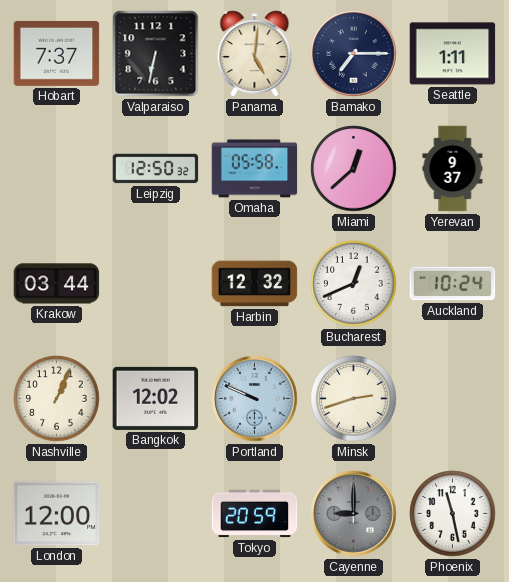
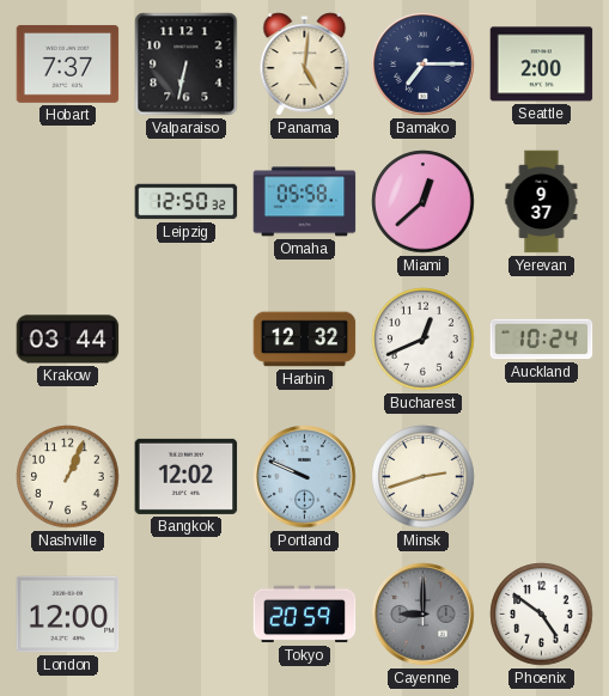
Seattle: 1:11 -> 2:00 (542, 65)
Phoenix: 11:28 -> 4:51 (542, 615)
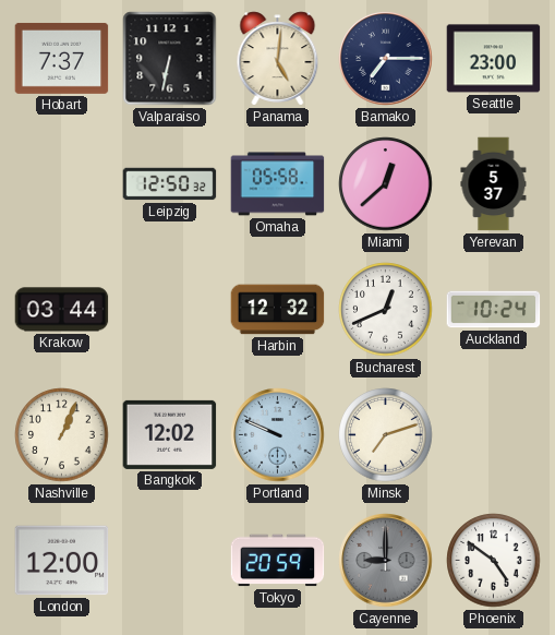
Seattle: 2:00 -> 23:00 (494, 59)
Yerevan: 9:37 -> 5:37 (494, 184)
Minsk: 2:42 -> 7:12 (386, 435)
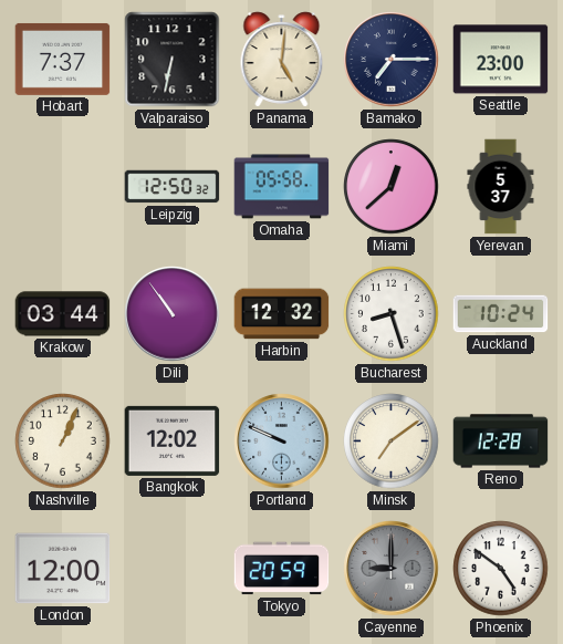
Dili: none -> 10:54 (173, 314)
Bucharest: 12:41 -> 8:27 (392, 314)
Minsk: 7:12 -> 7:09 (392, 442)
Reno: none -> 12:28 (501, 442)
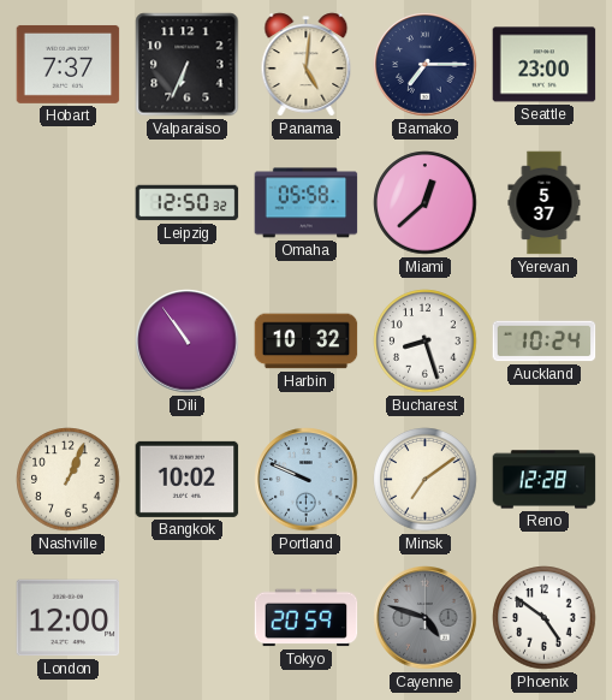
Valparaiso: 6:32 -> 6:34 (188, 65)
Krakow: 03:44 -> none (63, 314)
Harbin: 12:32 -> 10:32 (307, 342)
Bangkok: 12:02 -> 10:02 (188, 479)
Cayenne: 9:00 -> 4:48 (426, 618)
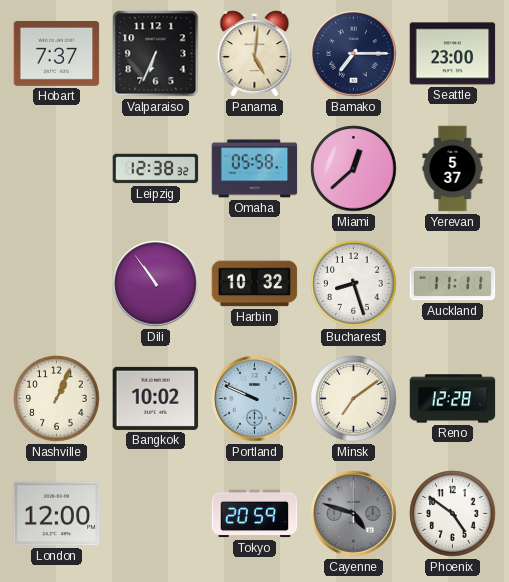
Leipzig: 12:50 -> 12:38 (156, 169)
Auckland: 10:24 -> 11:11 (453, 284)
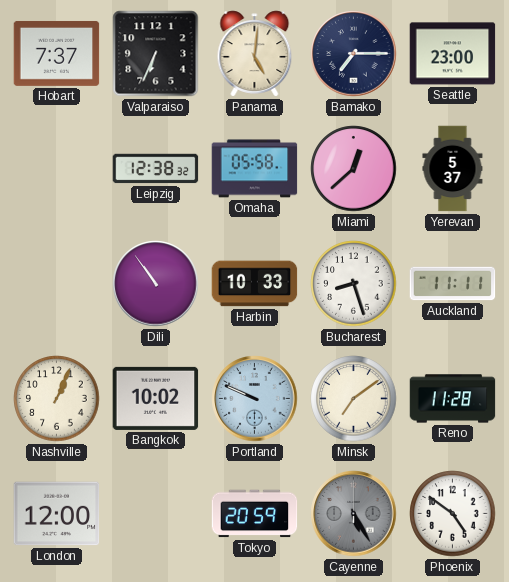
Harbin: 10:32 -> 10:33 (255, 284)
Reno: 12:28 -> 11:28 (453, 399)
Cayenne: 4:48 -> 5:25 (354, 514)
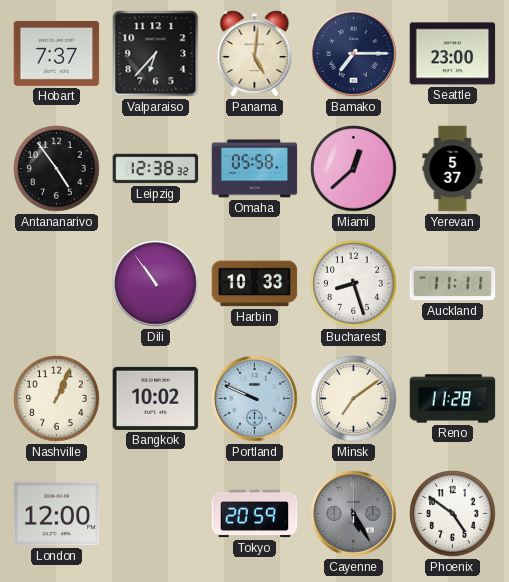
Valparaiso: 6:34 -> 6:37 (156, 54)
Antananarivo: none -> 4:54 (57, 169)
